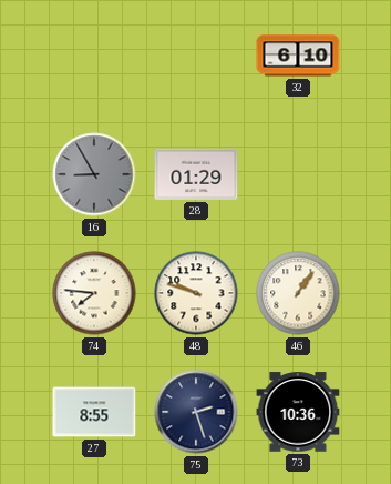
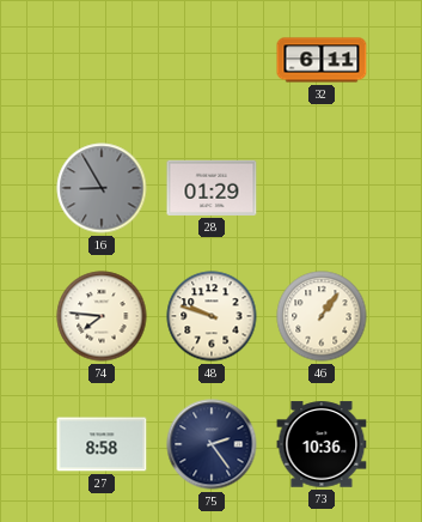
32: 6:10 -> 6:11 (322, 60)
27: 8:55 -> 8:58 (102, 444)
75: 2:27 -> 2:24 (212, 444)
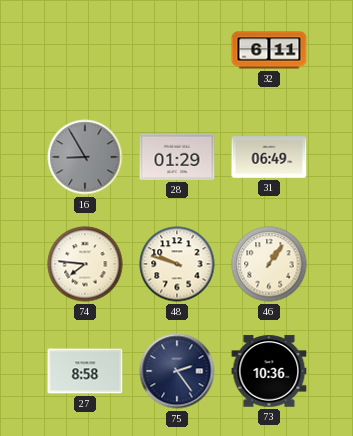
31: none -> 06:49 (269, 157)
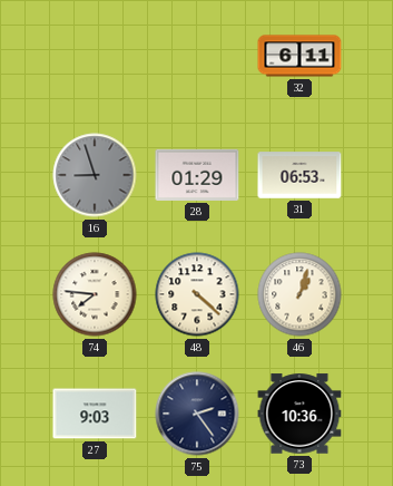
16: 8:55 -> 8:57 (95, 175)
31: 06:49 -> 06:53 (299, 175)
48: 9:48 -> 4:22 (197, 294)
46: 1:06 -> 1:03 (299, 294)
27: 8:58 -> 9:03 (95, 414)
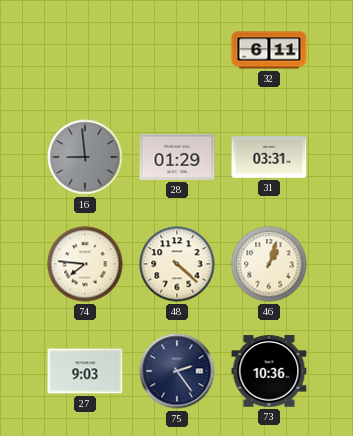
16: 8:57 -> 8:59 (85, 157)
31: 06:53 -> 03:31 (269, 157)
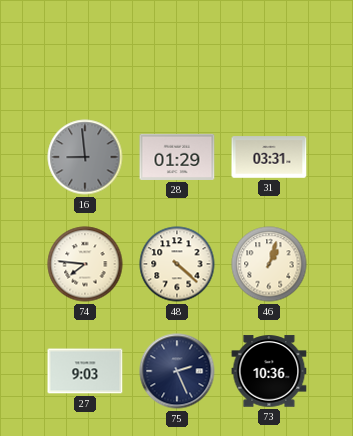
32: 6:11 -> none (269, 50)
75: 2:24 -> 2:26 (177, 371)
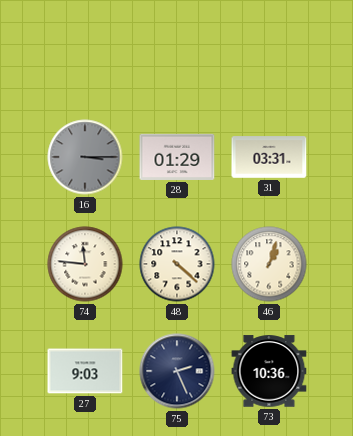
16: 8:59 -> 3:15 (85, 157)
74: 7:46 -> 11:46 (85, 264)
